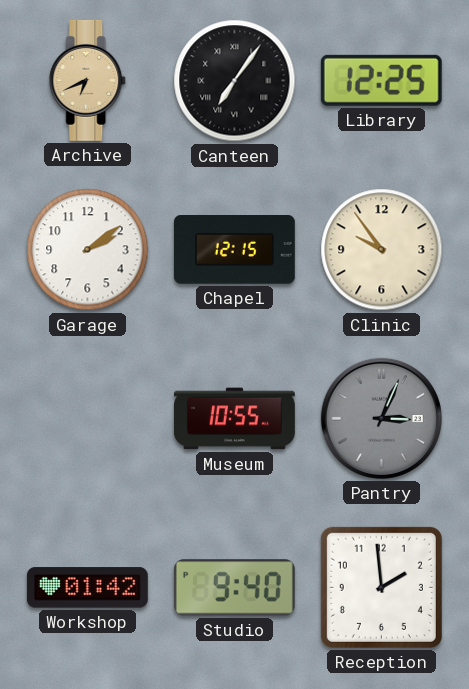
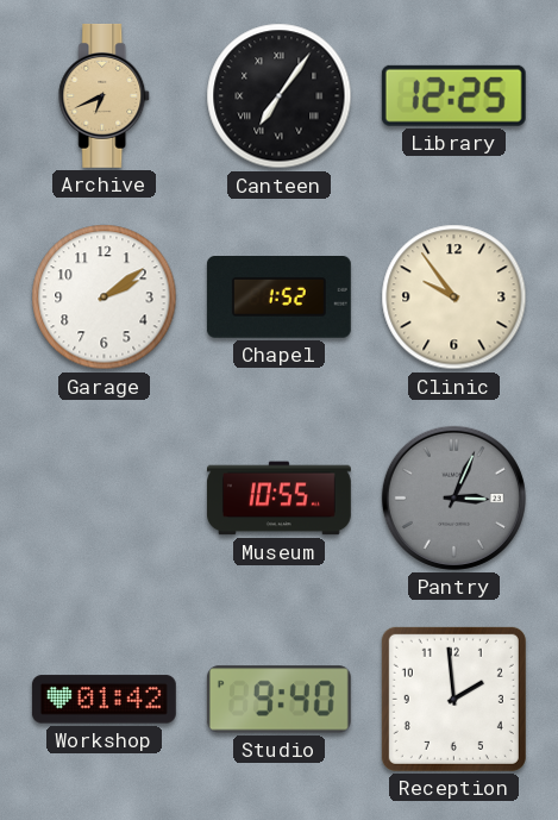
Chapel: 12:15 -> 1:52 (278, 298)
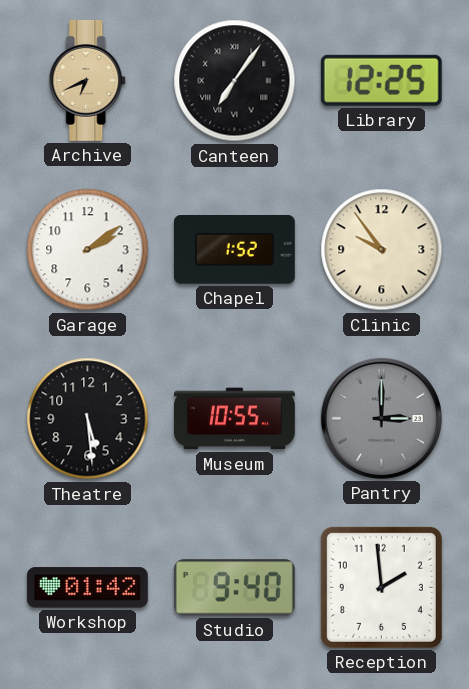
Theatre: none -> 5:29 (88, 419)
Pantry: 3:04 -> 3:00 (381, 418)
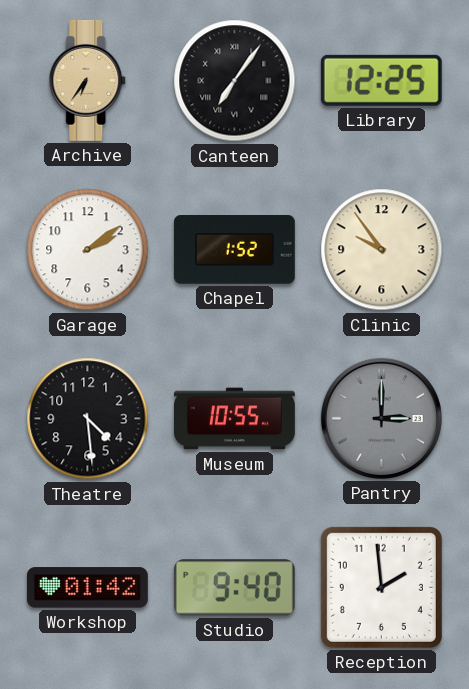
Archive: 6:41 -> 6:36 (88, 80)
Theatre: 5:29 -> 4:29 (88, 419)
